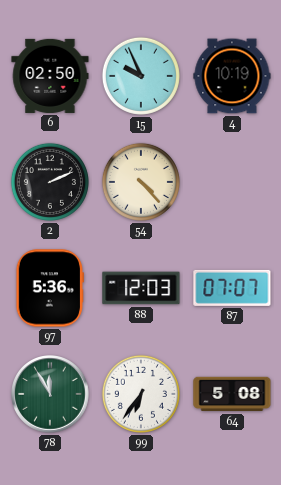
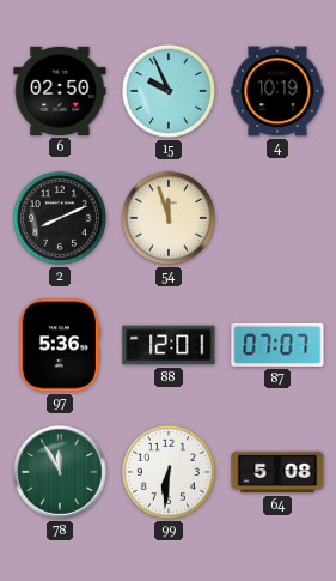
2: 2:11 -> 8:11 (60, 218)
54: 4:23 -> 11:57 (169, 218)
88: 12:03 -> 12:01 (169, 345)
99: 6:36 -> 6:31 (169, 472)
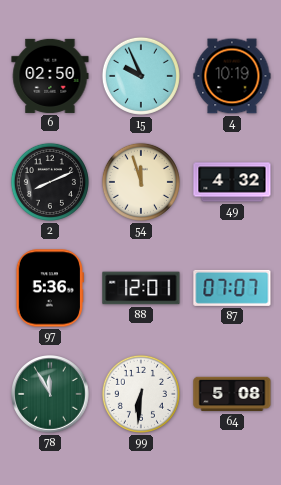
49: none -> 4:32 (232, 182)
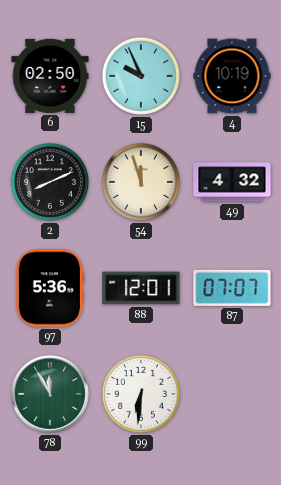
64: 5:08 -> none (232, 394)
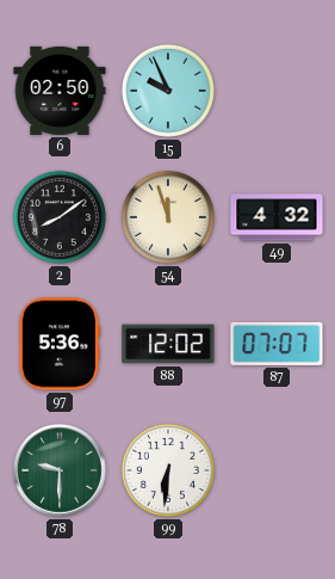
4: 10:19 -> none (232, 76)
2: 8:11 -> 8:09 (60, 217)
88: 12:01 -> 12:02 (168, 344)
78: 11:55 -> 9:30 (61, 472)
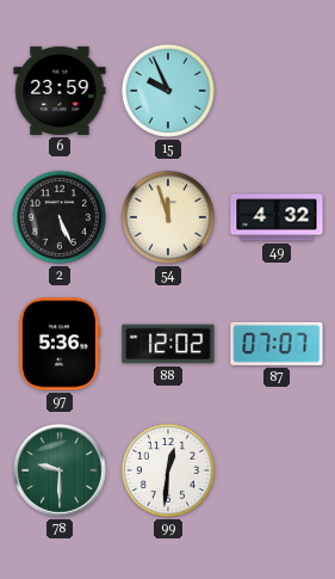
6: 02:50 -> 23:59 (60, 91)
2: 8:09 -> 5:26 (60, 217)
99: 6:31 -> 12:31 (168, 470)
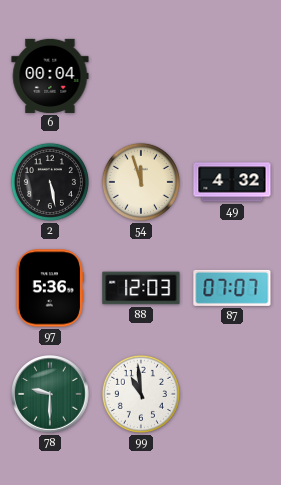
6: 23:59 -> 00:04 (50, 76)
15: 9:56 -> none (168, 91)
2: 5:26 -> 5:28 (50, 182)
88: 12:02 -> 12:03 (141, 288)
99: 12:31 -> 10:59 (141, 394)
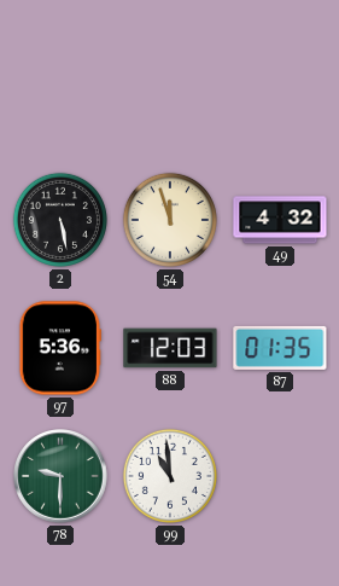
6: 00:04 -> none (50, 76)
87: 07:07 -> 01:35 (280, 348)
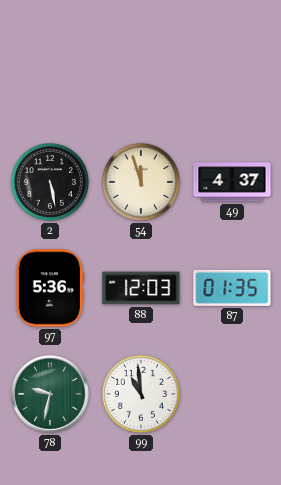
49: 4:32 -> 4:37 (232, 182)
78: 9:30 -> 9:32 (51, 395)
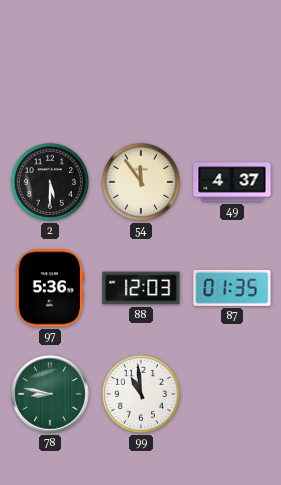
2: 5:28 -> 5:30 (50, 182)
54: 11:57 -> 11:54 (141, 182)
78: 9:32 -> 8:47 (51, 395)
